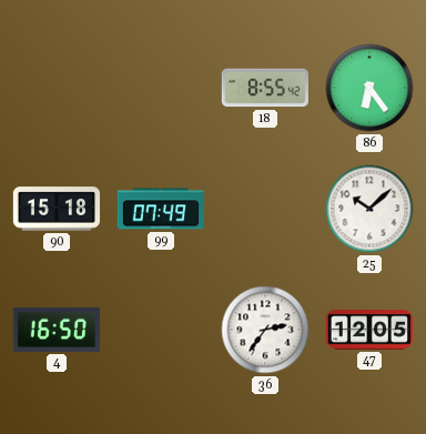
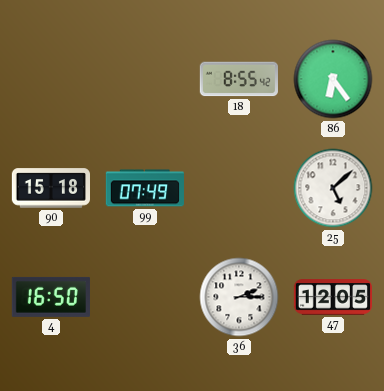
25: 10:08 -> 5:08 (333, 188)
36: 2:36 -> 2:15 (239, 297)
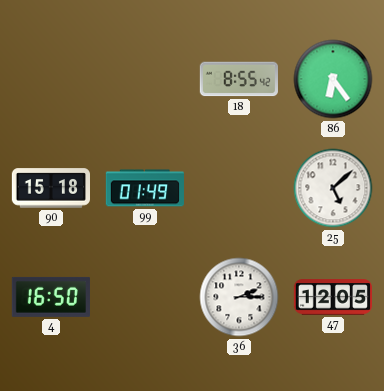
99: 07:49 -> 01:49 (145, 188)
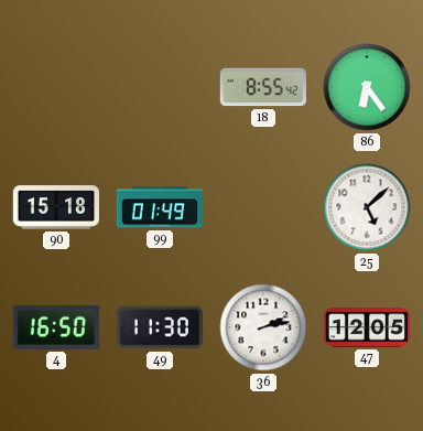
49: none -> 11:30 (160, 327)
36: 2:15 -> 2:13 (263, 327)
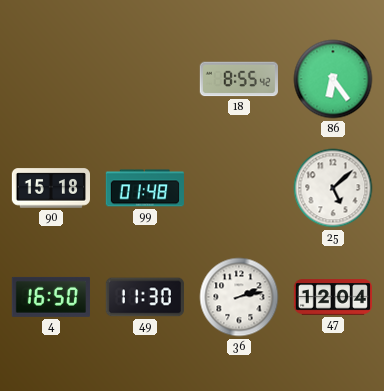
99: 01:49 -> 01:48 (145, 188)
47: 12:05 -> 12:04 (332, 297)
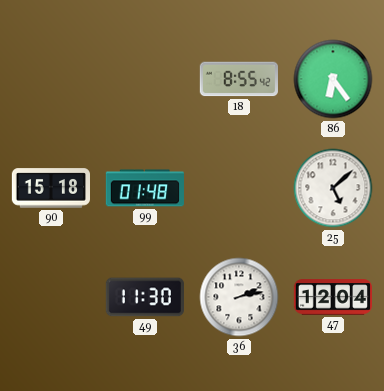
4: 16:50 -> none (51, 297)
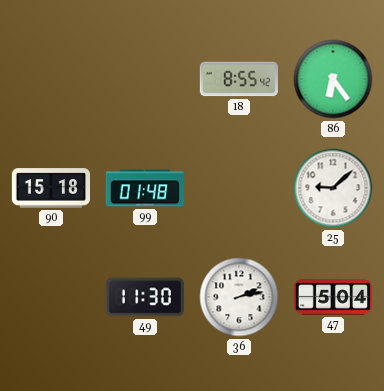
25: 5:08 -> 9:08 (333, 188)
47: 12:04 -> 5:04 (332, 297)
